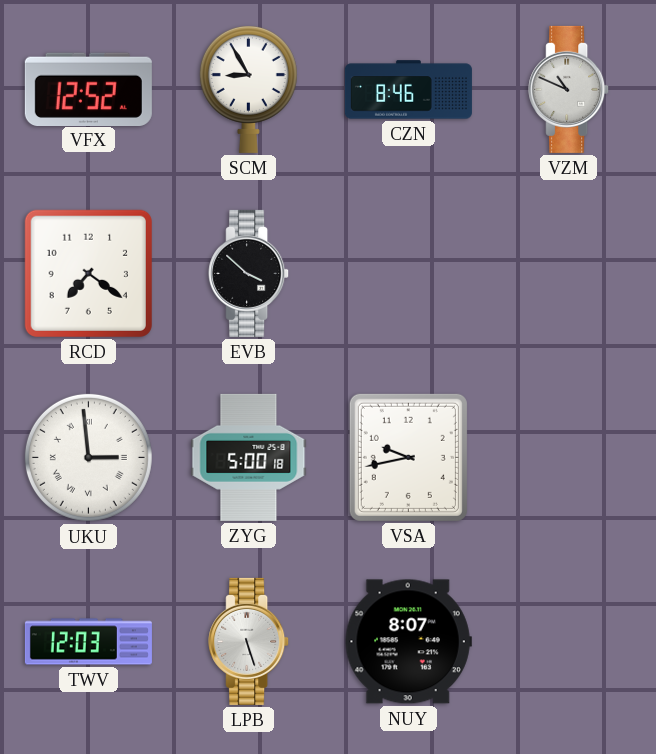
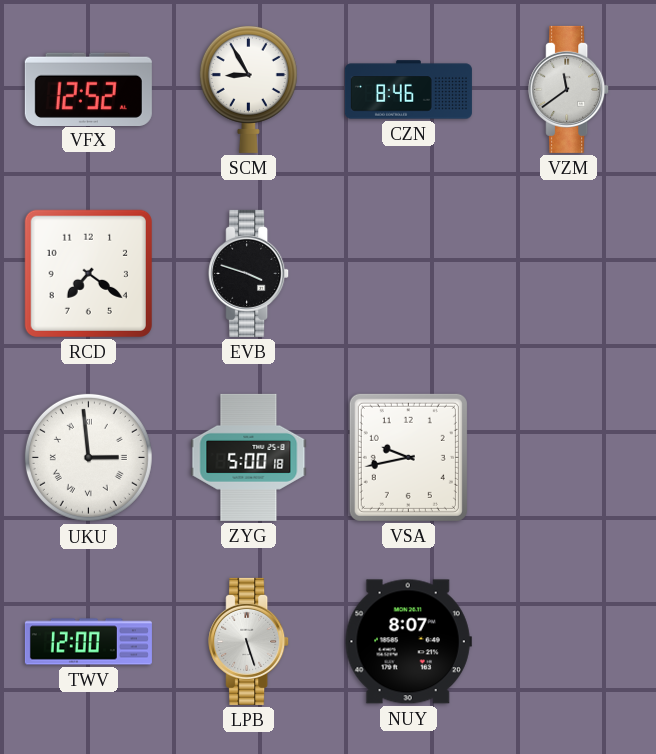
VZM: 10:49 -> 11:39 (569, 89)
EVB: 3:52 -> 3:48 (249, 273)
TWV: 12:03 -> 12:00 (88, 642)
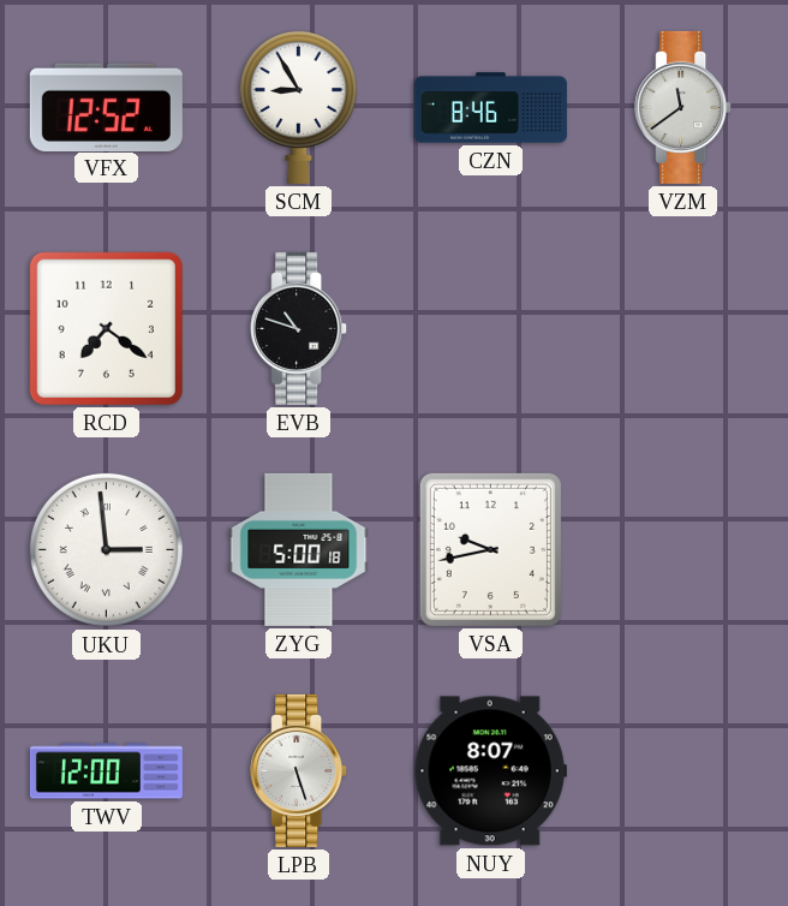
EVB: 3:48 -> 10:48 (299, 328)
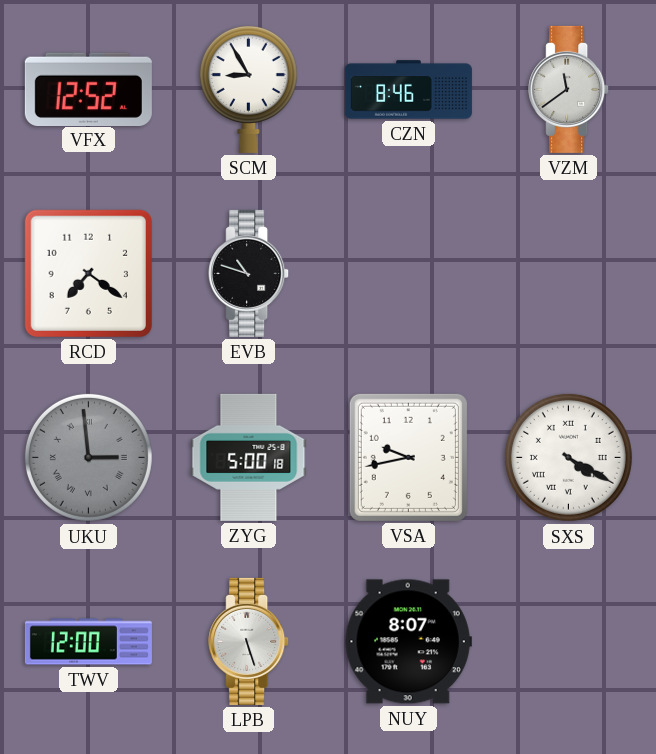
UKU dial: white -> grey (88, 457)
SXS: none -> 4:20 (568, 457)
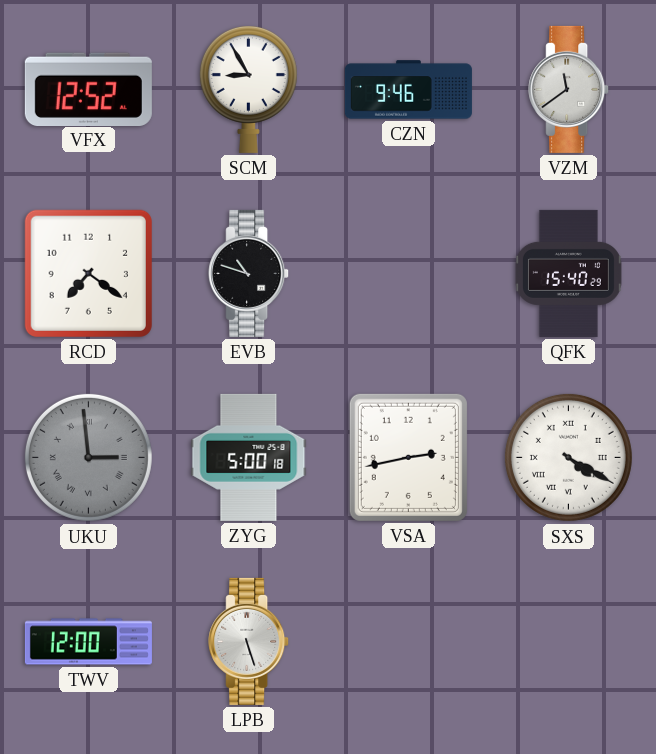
CZN: 8:46 -> 9:46 (408, 90)
QFK: none -> 15:40 (568, 273)
VSA: 9:43 -> 2:43 (408, 457)
NUY: 8:07 -> none (408, 642)
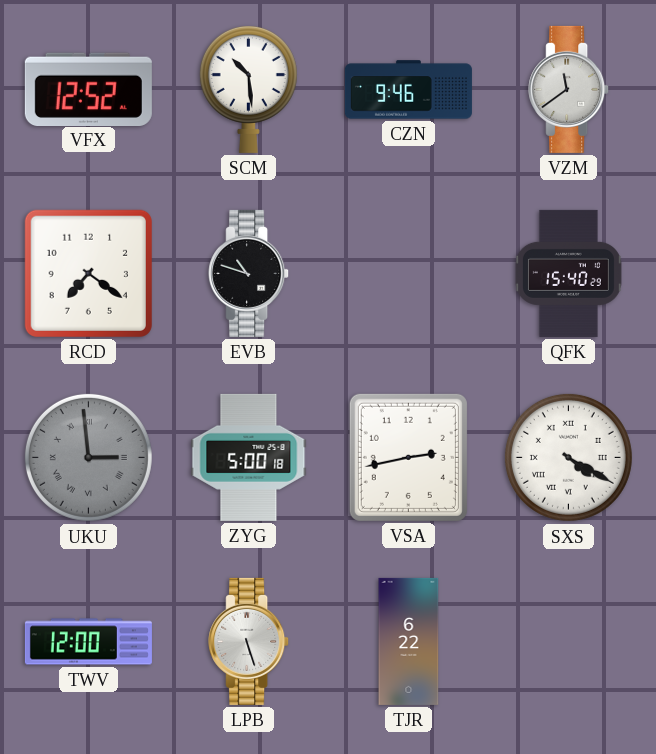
SCM: 8:55 -> 10:29 (248, 89)
TJR: none -> 6:22 (409, 641)
